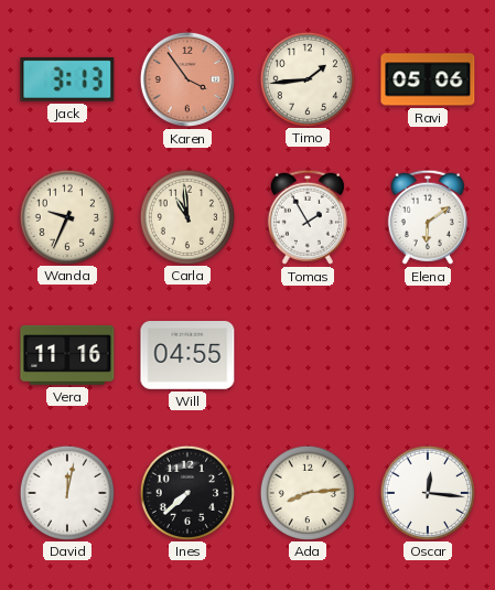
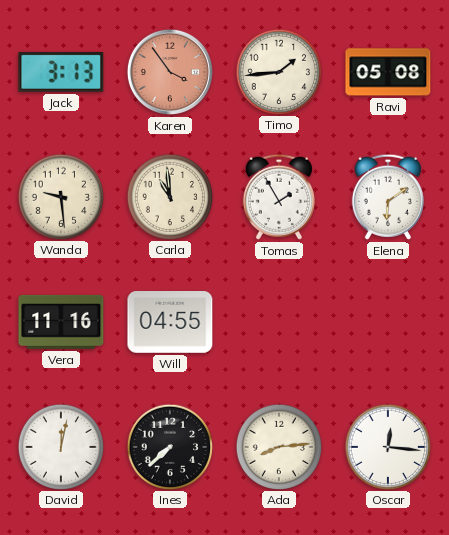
Ravi: 05:06 -> 05:08 (388, 72)
Wanda: 9:34 -> 9:29 (60, 196)
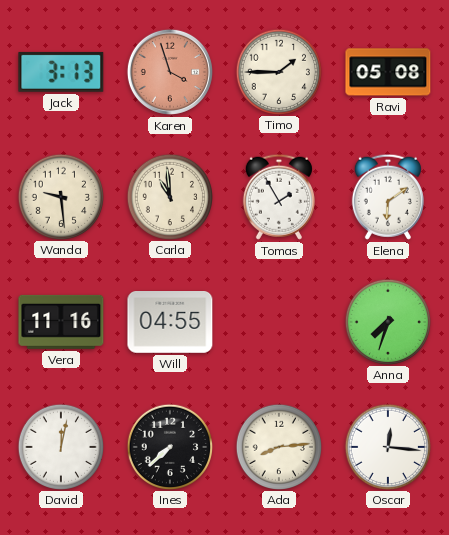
Karen: 3:54 -> 3:57 (170, 72)
Timo: 1:44 -> 1:45 (278, 71)
Anna: none -> 7:33 (387, 321)
